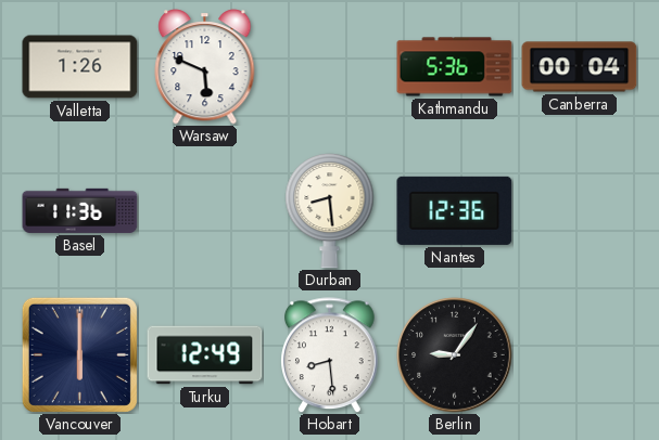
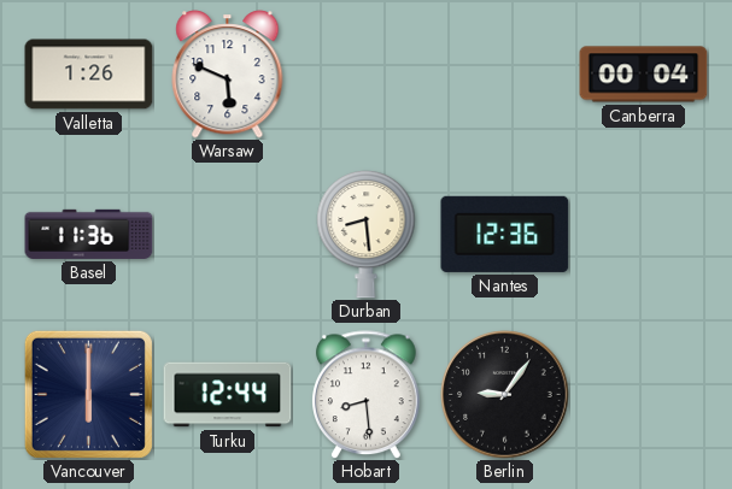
Kathmandu: 5:36 -> none (455, 67)
Turku: 12:49 -> 12:44 (228, 395)
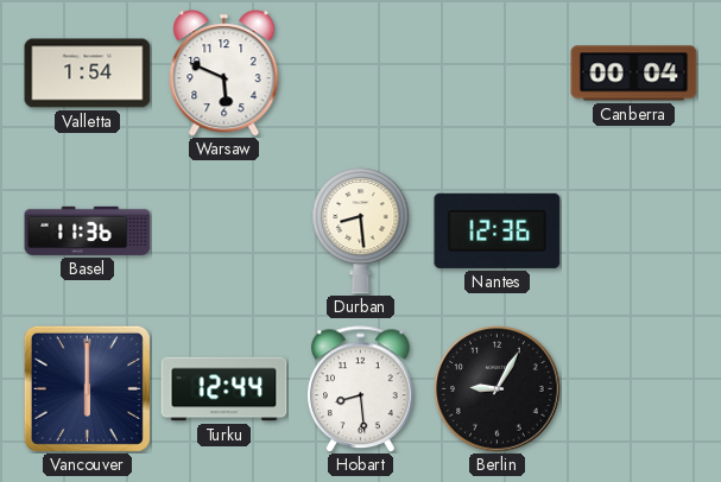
Valletta: 1:26 -> 1:54 (88, 74)
Berlin: 9:06 -> 9:05 (498, 389)
